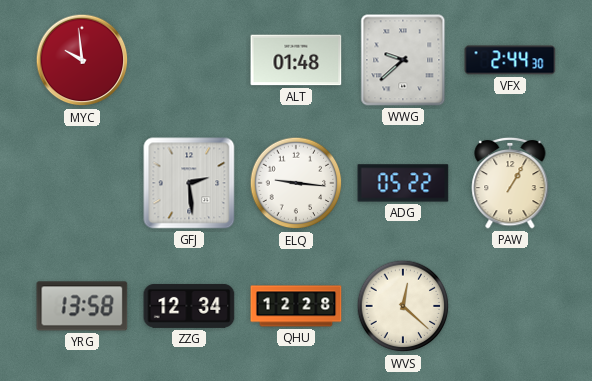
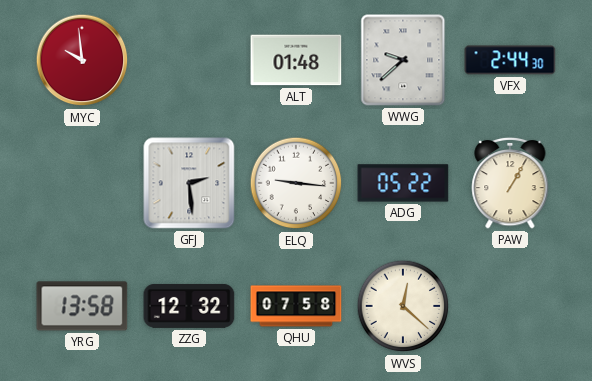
ZZG: 12:34 -> 12:32 (189, 306)
QHU: 12:28 -> 07:58 (296, 306)
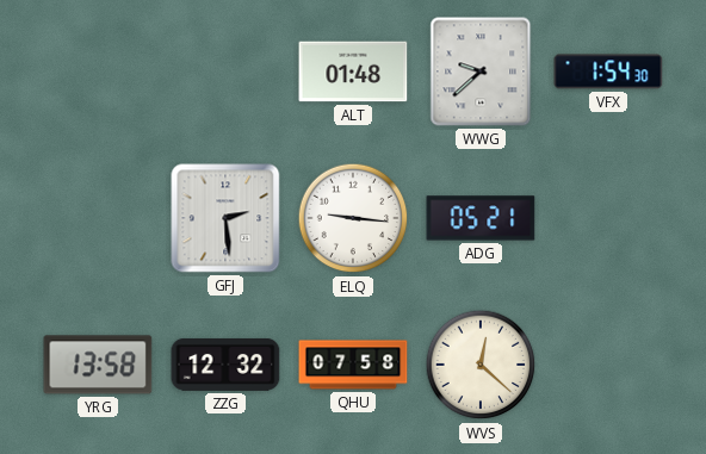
MYC: 9:59 -> none (82, 60)
VFX: 2:44 -> 1:54 (608, 71)
ADG: 05:22 -> 05:21 (481, 218)
PAW: 1:05 -> none (510, 183)
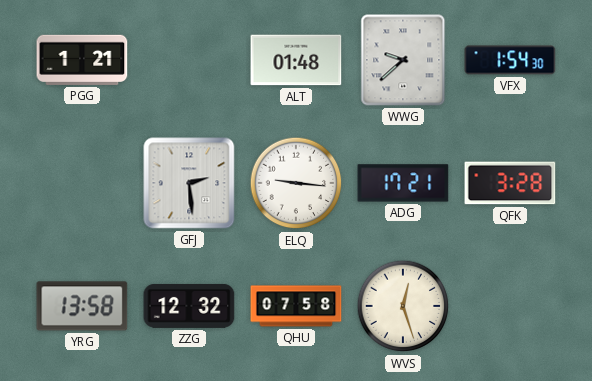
PGG: none -> 1:21 (82, 60)
ADG: 05:21 -> 17:21 (403, 183)
QFK: none -> 3:28 (510, 183)
WVS: 12:22 -> 12:27 (403, 306)
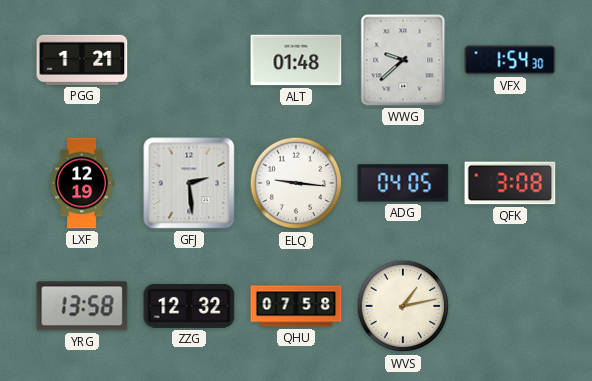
LXF: none -> 12:19 (82, 183)
ADG: 17:21 -> 04:05 (403, 183)
QFK: 3:28 -> 3:08 (510, 183)
WVS: 12:27 -> 1:13 (403, 306)
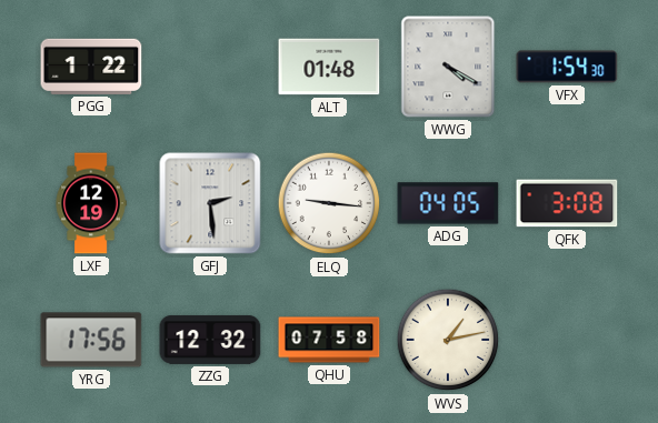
PGG: 1:21 -> 1:22 (91, 67)
WWG: 9:38 -> 4:20 (448, 67)
YRG: 13:58 -> 17:56 (91, 340)
